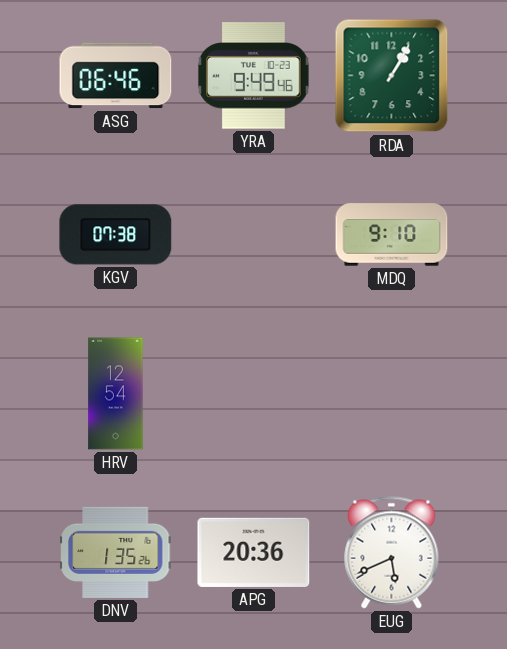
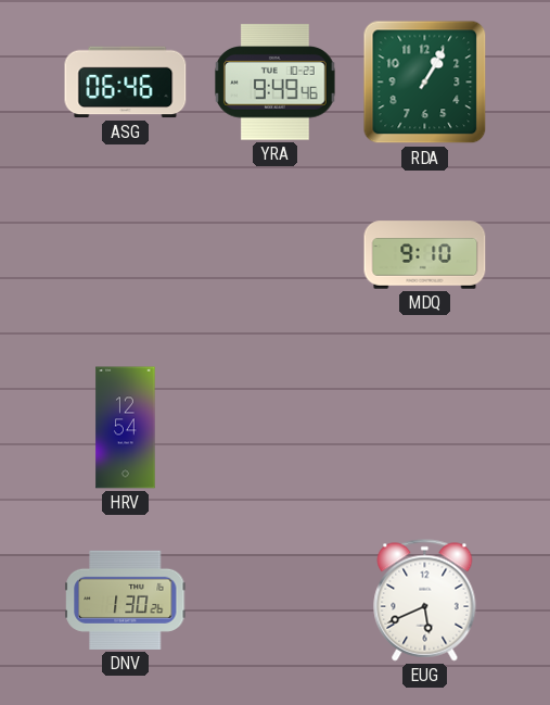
KGV: 07:38 -> none (116, 235)
DNV: 1:35 -> 1:30 (126, 600)
APG: 20:36 -> none (254, 552)
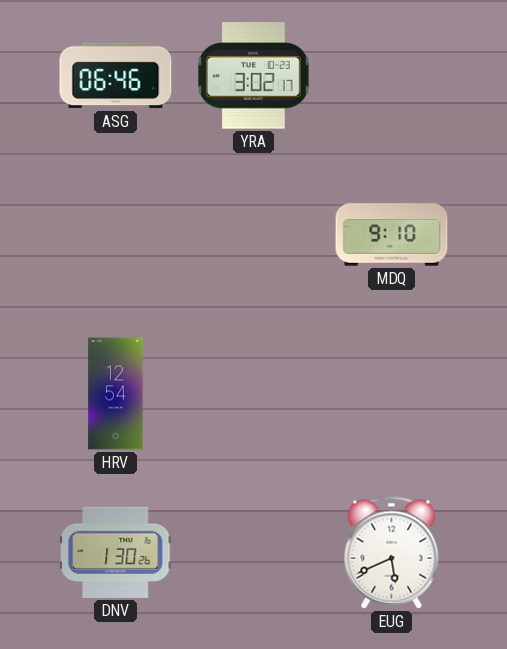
YRA: 9:49 -> 3:02 (254, 76)
RDA: 1:05 -> none (425, 83)
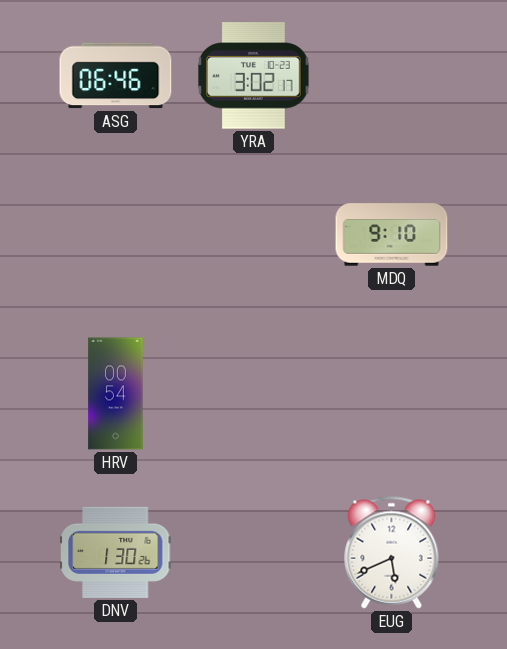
HRV: 12:54 -> 00:54 (116, 394)
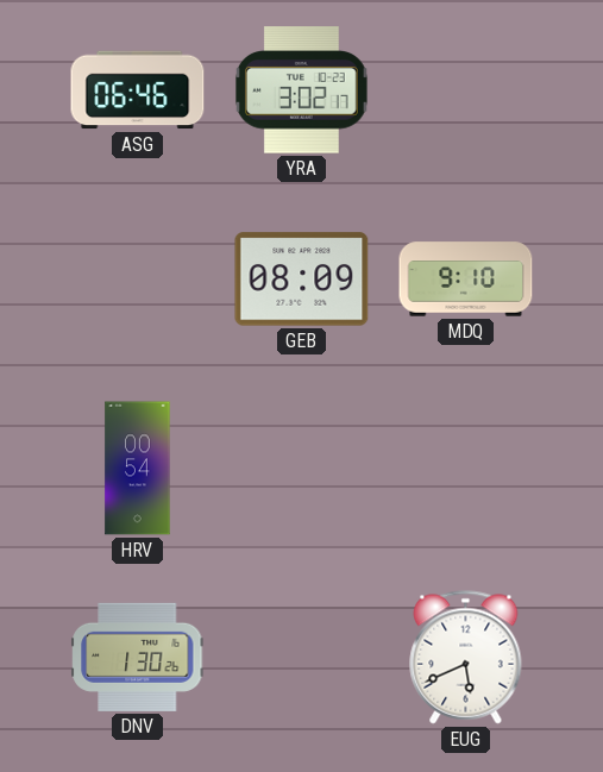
GEB: none -> 08:09 (302, 280)
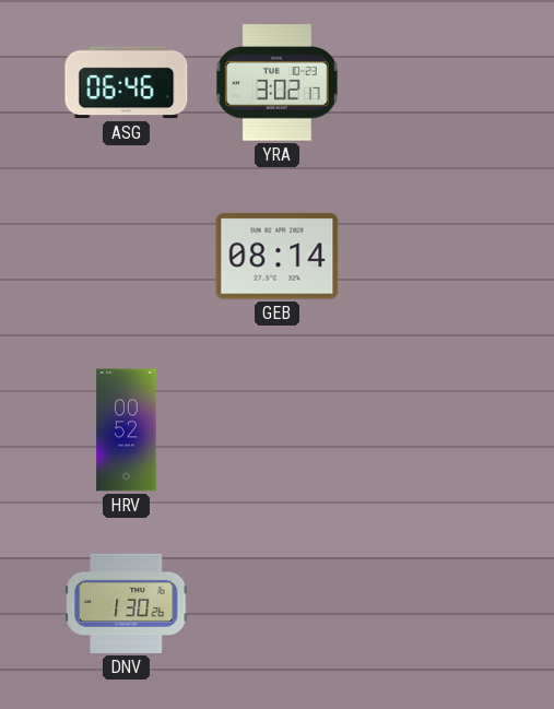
GEB: 08:09 -> 08:14 (278, 257)
MDQ: 9:10 -> none (466, 280)
HRV: 00:54 -> 00:52 (127, 430)
EUG: 5:41 -> none (466, 658)
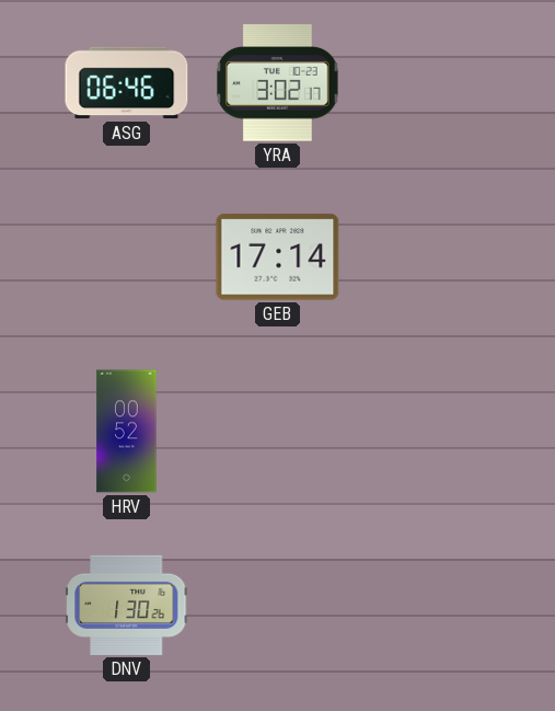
GEB: 08:14 -> 17:14 (278, 257)
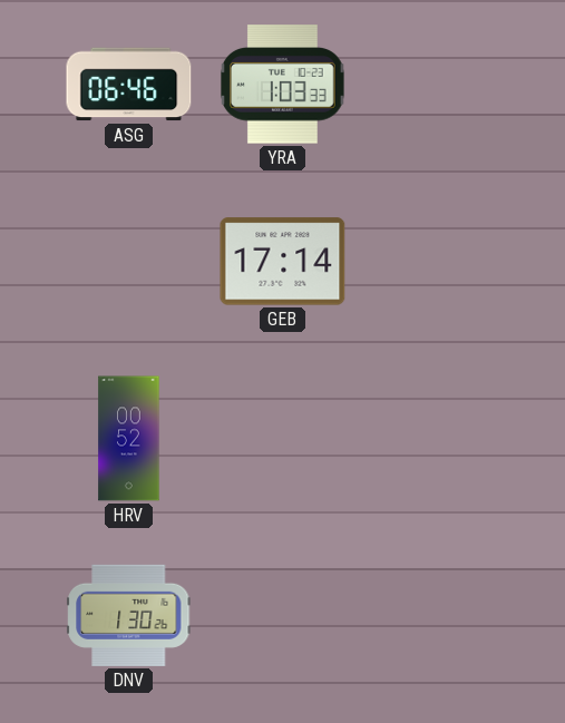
YRA: 3:02 -> 1:03 (283, 85)
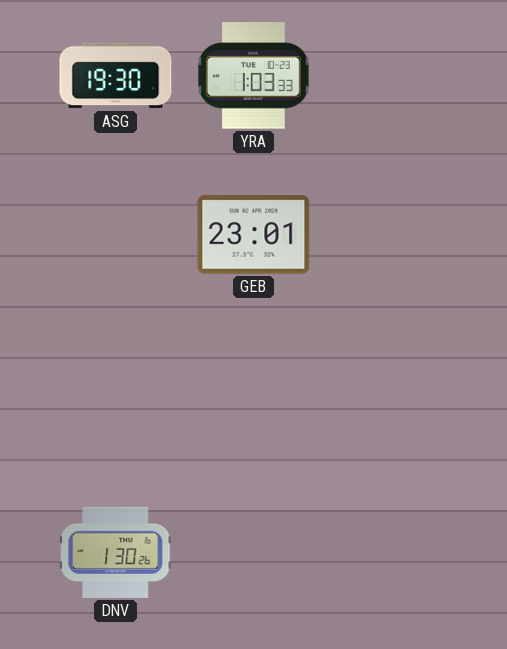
ASG: 06:46 -> 19:30 (116, 76)
GEB: 17:14 -> 23:01 (254, 235)
HRV: 00:52 -> none (129, 439)
